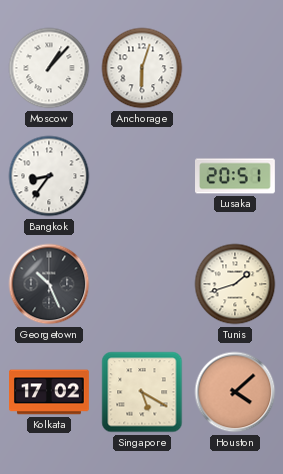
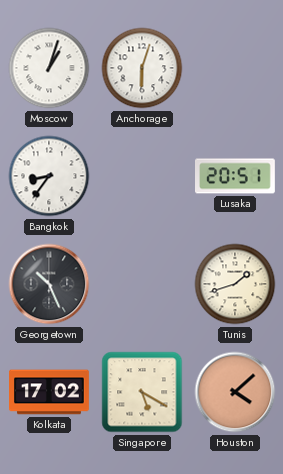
Moscow: 1:07 -> 1:03 (49, 68)
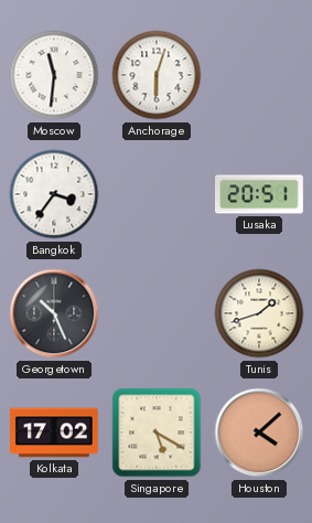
Moscow: 1:03 -> 11:31 (54, 75)
Bangkok: 8:36 -> 3:36 (54, 194)
